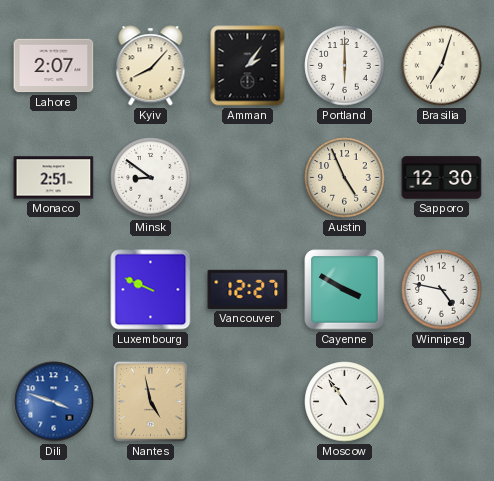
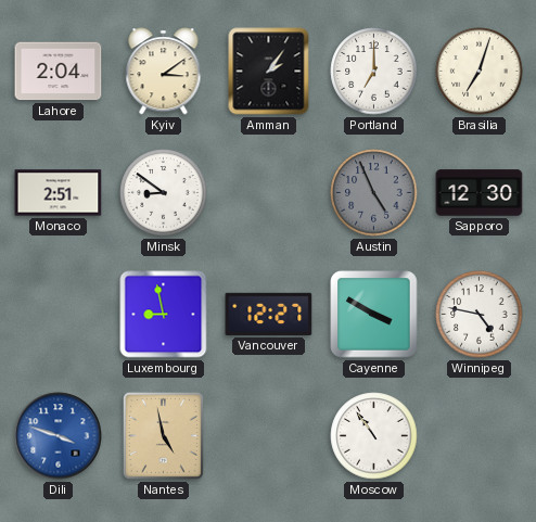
Lahore: 2:07 -> 2:04 (59, 72)
Kyiv: 8:07 -> 3:09 (164, 72)
Portland: 6:00 -> 7:00 (374, 72)
Austin dial: cream -> grey (374, 193)
Luxembourg: 9:49 -> 8:58 (164, 315)
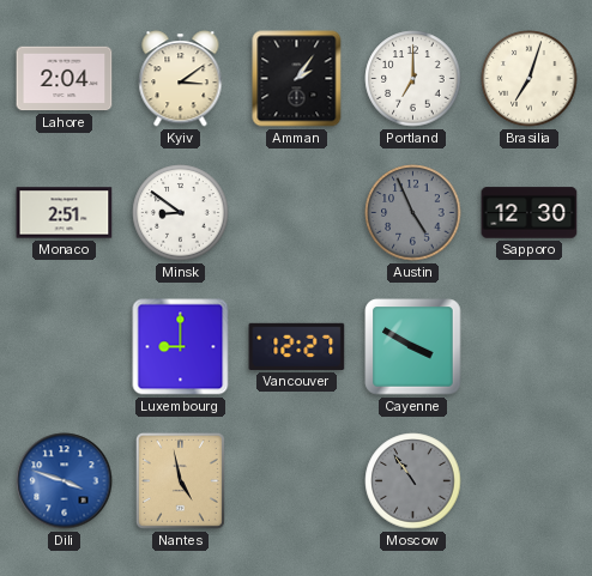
Luxembourg: 8:58 -> 9:00 (181, 347)
Winnipeg: 4:47 -> none (480, 315)
Moscow dial: white -> grey (413, 481)
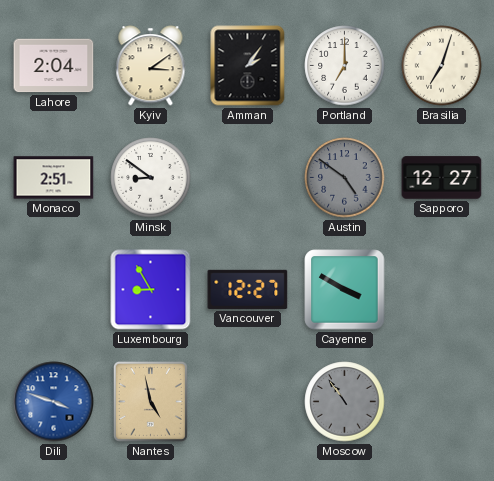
Austin: 4:56 -> 4:51 (345, 178)
Sapporo: 12:30 -> 12:27 (442, 178)
Luxembourg: 9:00 -> 8:55 (151, 290)
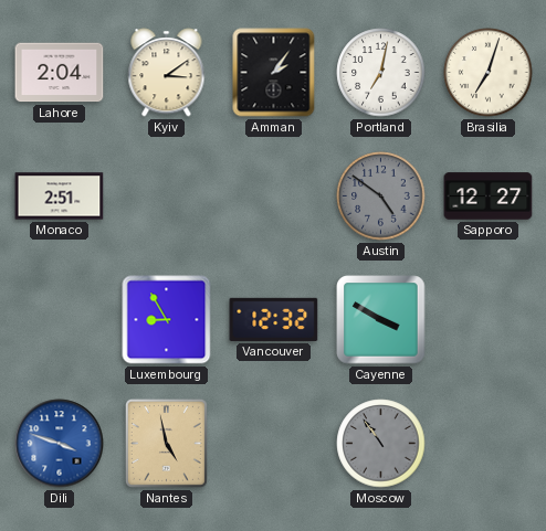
Portland: 7:00 -> 7:02 (381, 73)
Minsk: 8:51 -> none (151, 178)
Vancouver: 12:27 -> 12:32 (274, 319)
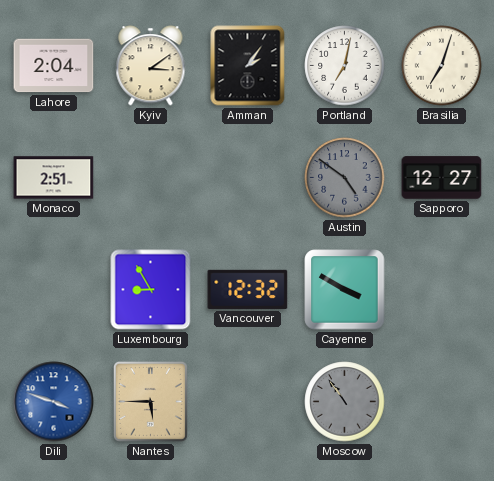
Nantes: 4:58 -> 5:45 (150, 401)
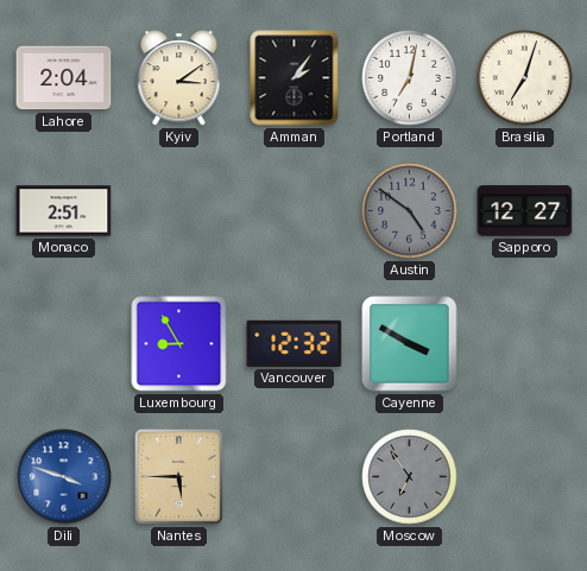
Moscow: 10:54 -> 6:54 (410, 477)
